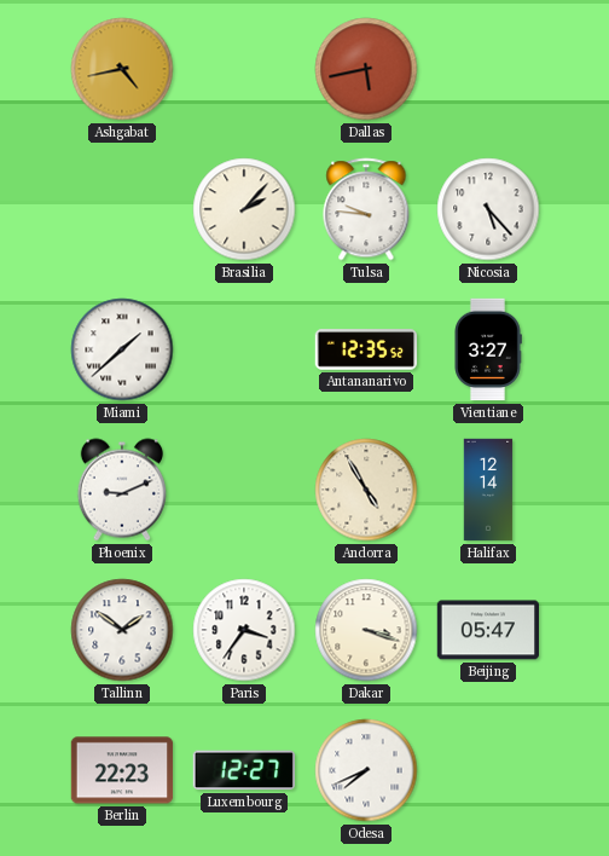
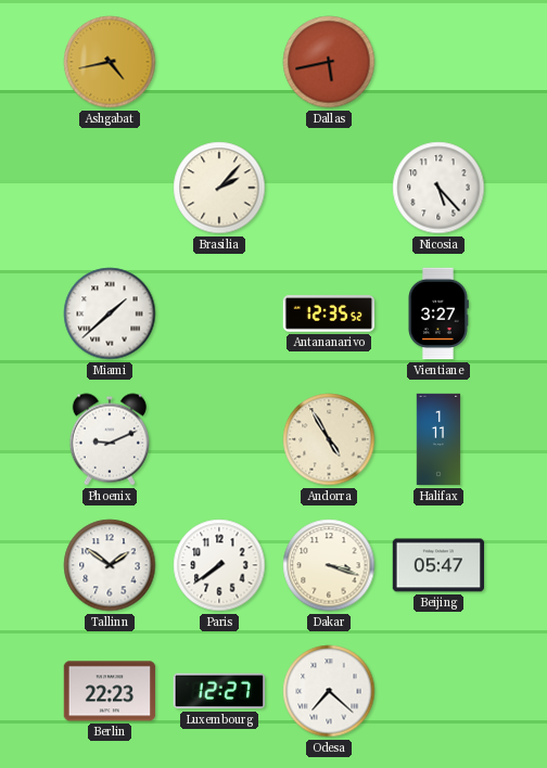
Tulsa: 9:46 -> none (366, 209)
Halifax: 12:14 -> 1:11 (438, 439)
Paris: 3:36 -> 7:39 (219, 565)
Odesa: 7:41 -> 7:22 (329, 691)
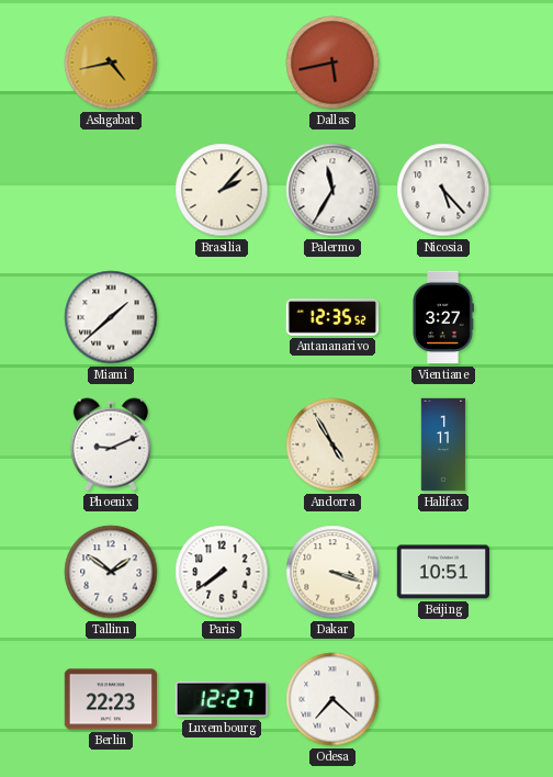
Palermo: none -> 11:35 (332, 190)
Beijing: 05:47 -> 10:51 (443, 572)
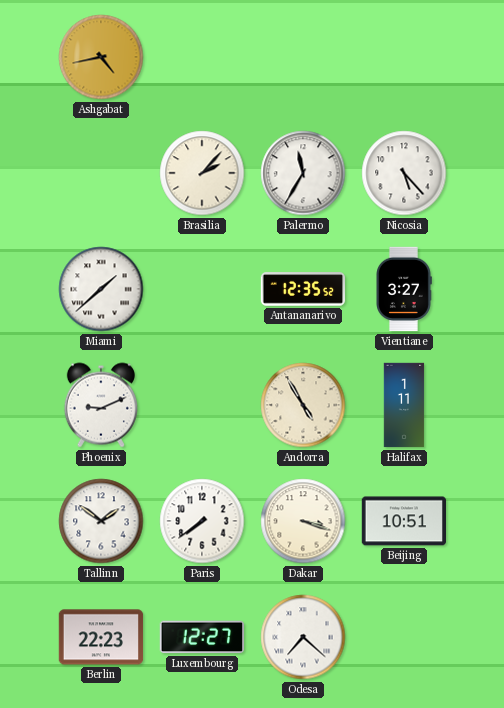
Dallas: 5:43 -> none (332, 63)
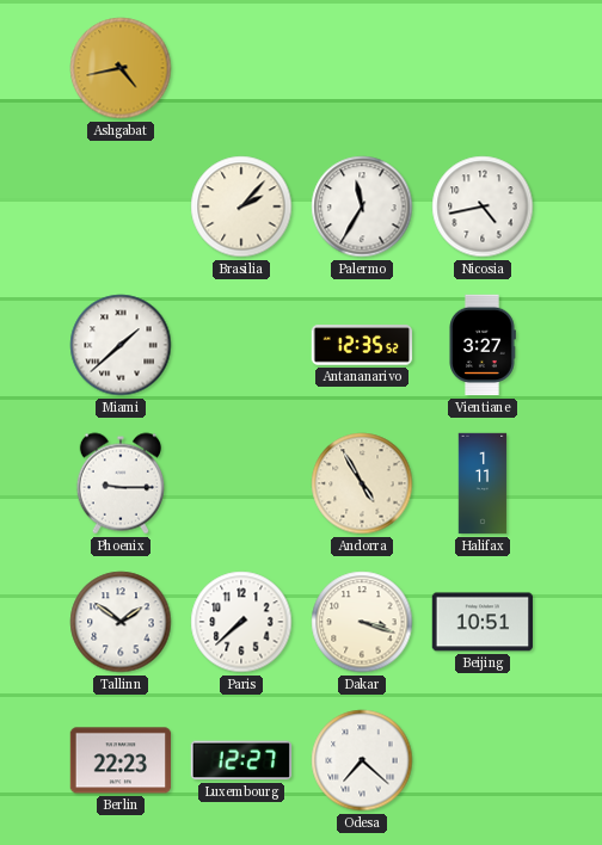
Nicosia: 5:23 -> 4:43 (483, 206)
Phoenix: 9:11 -> 9:15 (119, 483)
Paris: 7:39 -> 7:38 (241, 622)
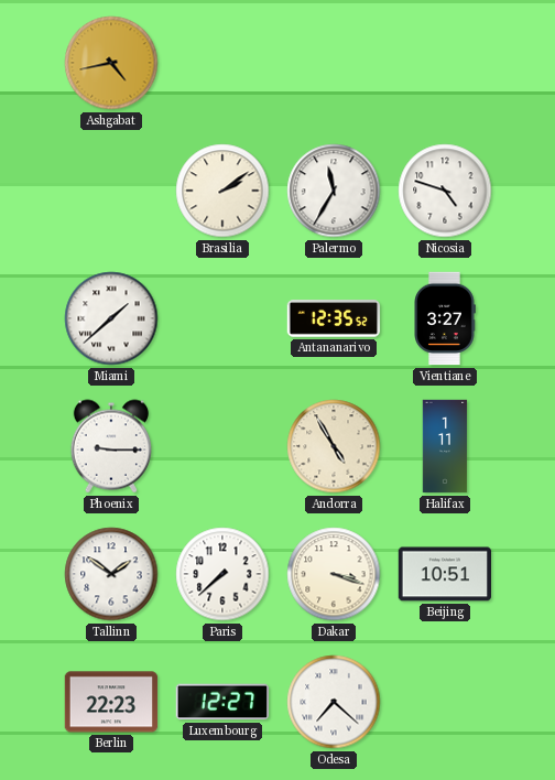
Brasilia: 2:07 -> 2:09 (222, 191)
Nicosia: 4:43 -> 4:48 (445, 191)
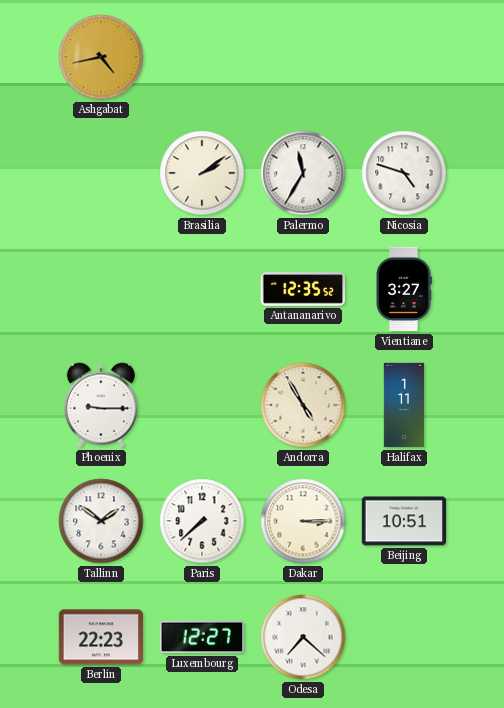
Miami: 1:38 -> none (111, 318)
Dakar: 3:18 -> 3:15 (303, 521)
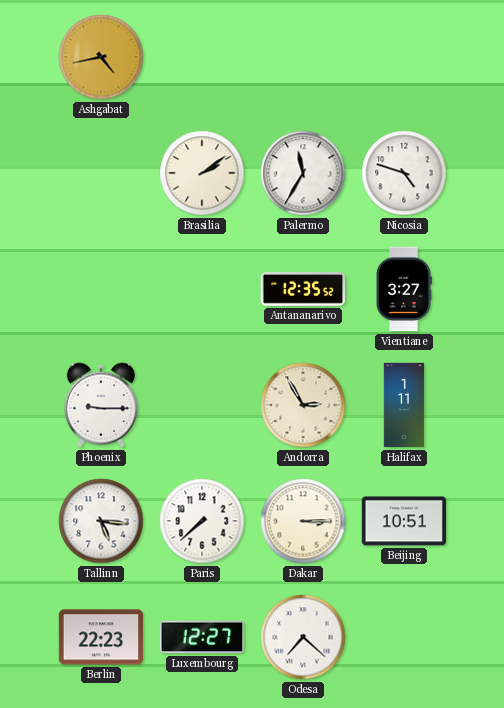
Andorra: 4:55 -> 2:55 (303, 405)
Tallinn: 1:51 -> 5:16 (101, 521)
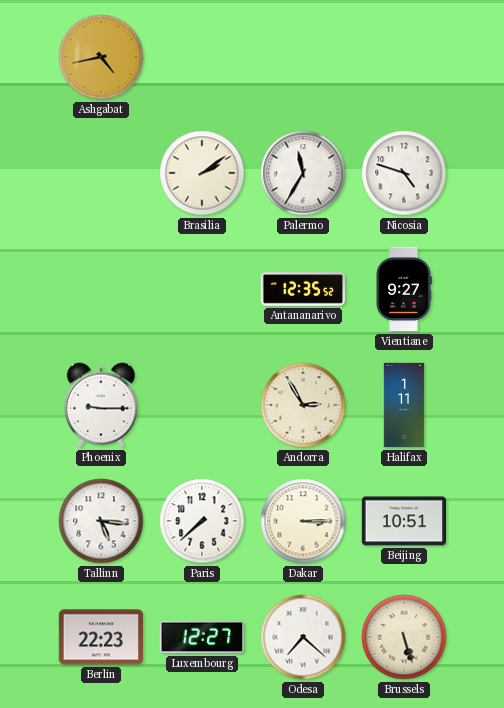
Vientiane: 3:27 -> 9:27 (404, 289)
Brussels: none -> 5:27 (404, 637)
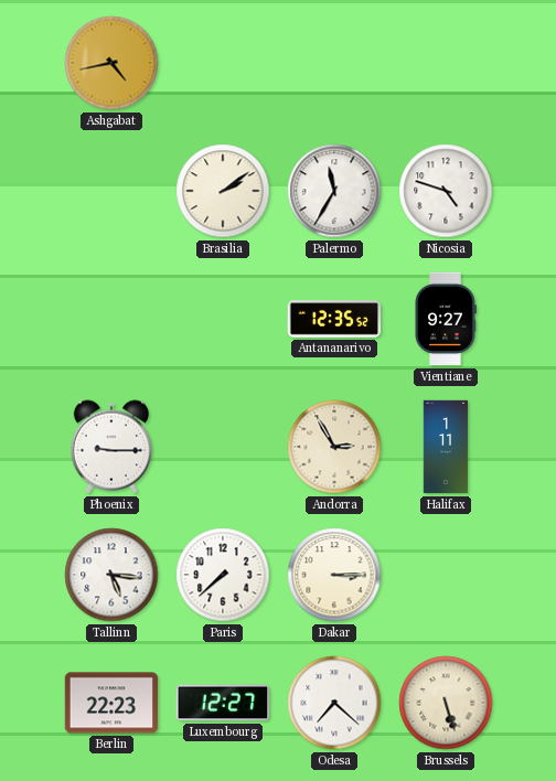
Beijing: 10:51 -> none (404, 521)
